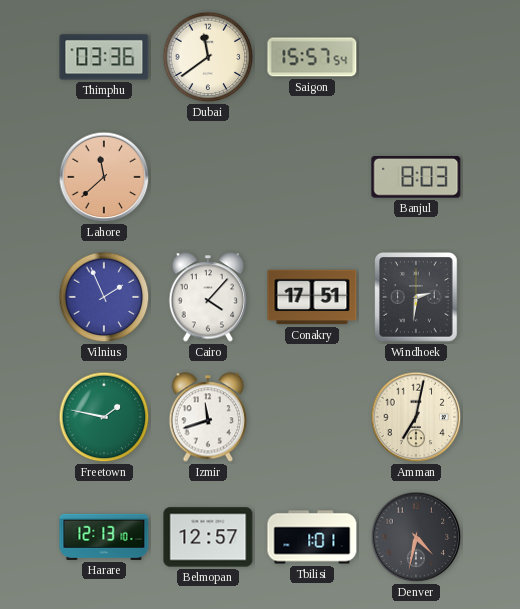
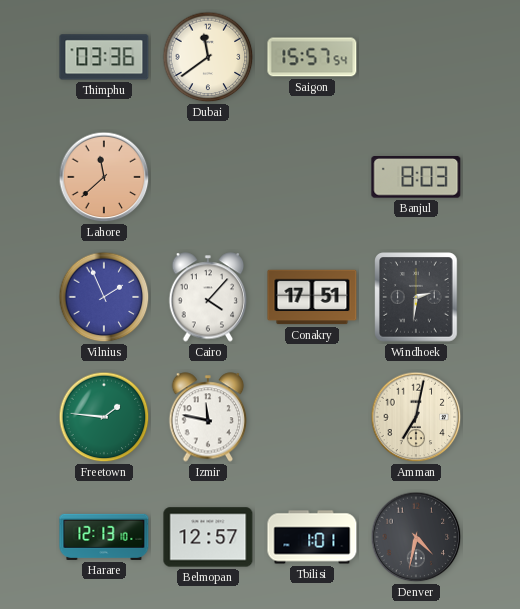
Freetown: 1:47 -> 1:46 (104, 417)
Izmir: 11:42 -> 11:47 (208, 417)
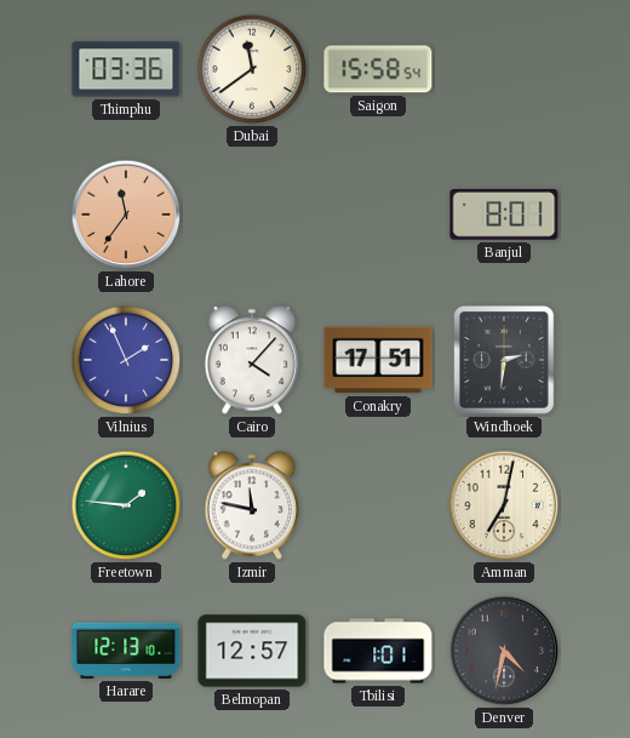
Saigon: 15:57 -> 15:58 (378, 69)
Lahore: 11:38 -> 11:36 (126, 214)
Banjul: 8:03 -> 8:01 (504, 216)
